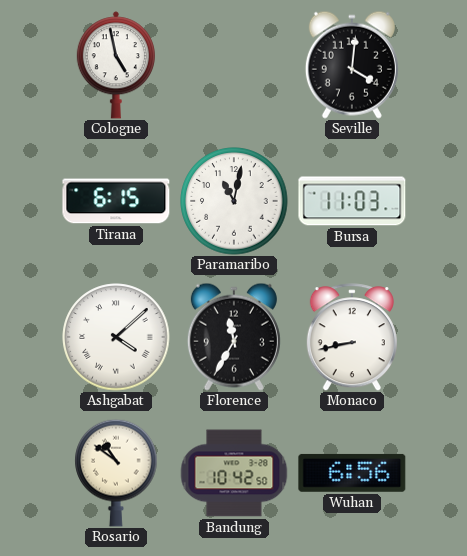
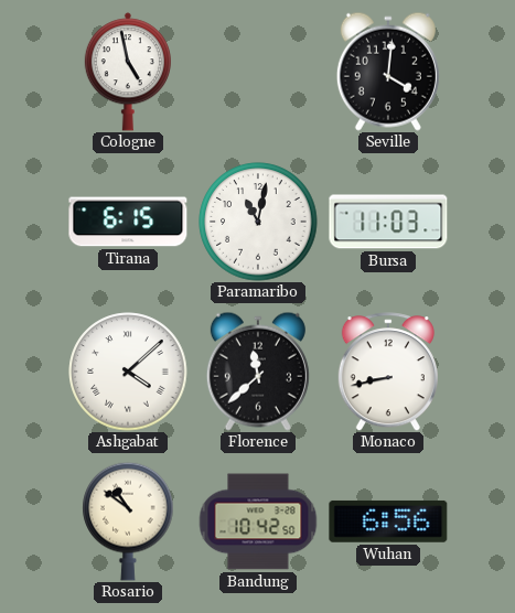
Florence: 11:35 -> 11:38 (258, 372)
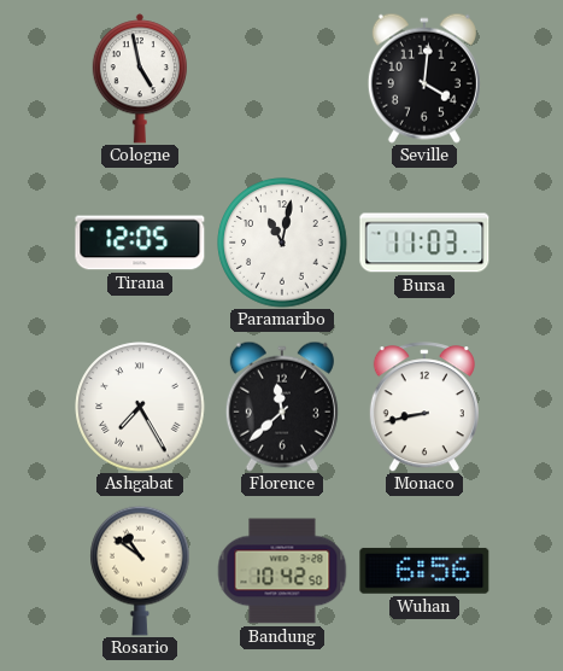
Tirana: 6:15 -> 12:05 (140, 243)
Ashgabat: 4:08 -> 7:25 (140, 407)
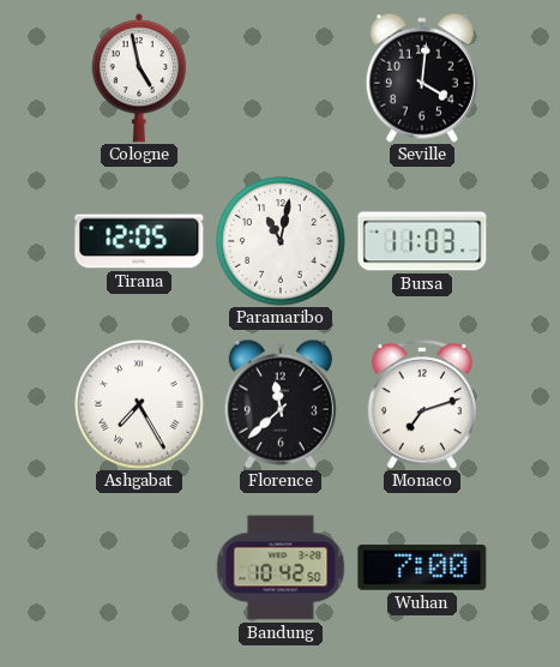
Monaco: 8:43 -> 7:12 (422, 404)
Rosario: 10:51 -> none (140, 571)
Wuhan: 6:56 -> 7:00 (422, 567)
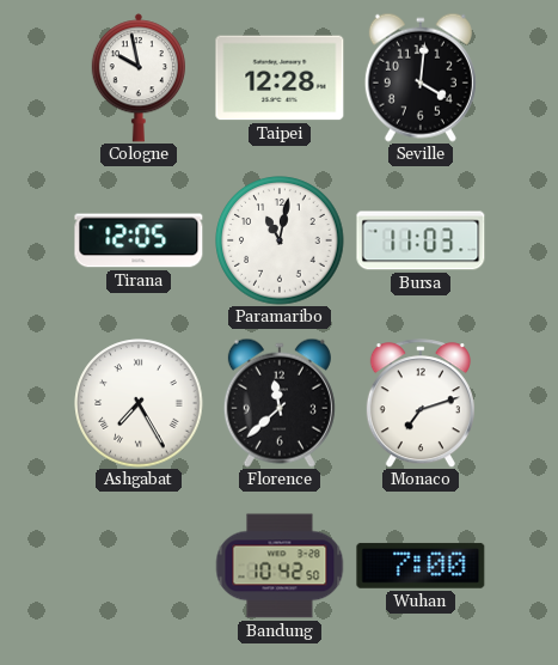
Cologne: 4:58 -> 9:58 (139, 78)
Taipei: none -> 12:28 (280, 78)
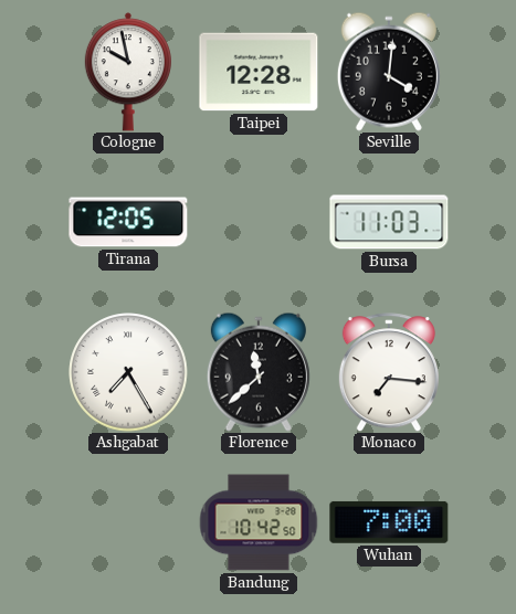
Paramaribo: 11:02 -> none (280, 240)
Monaco: 7:12 -> 7:16 (389, 372)
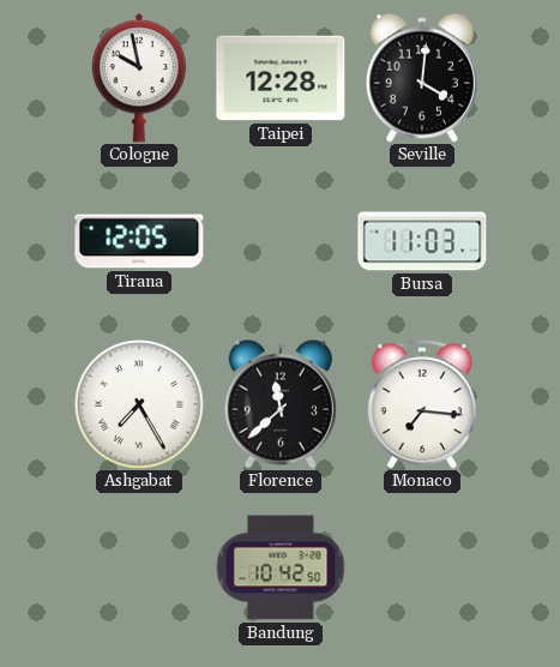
Wuhan: 7:00 -> none (389, 522)
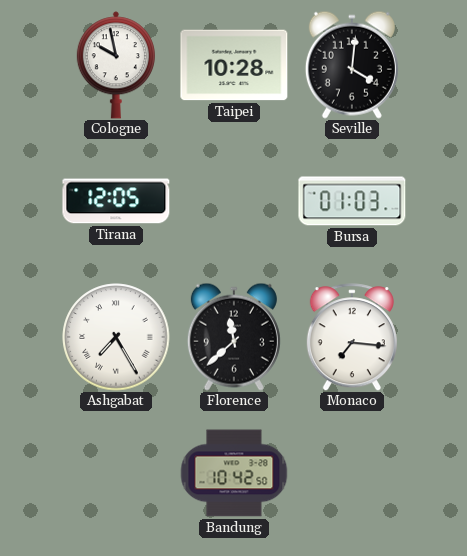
Taipei: 12:28 -> 10:28 (234, 65)
Bursa: 11:03 -> 01:03 (352, 201)
